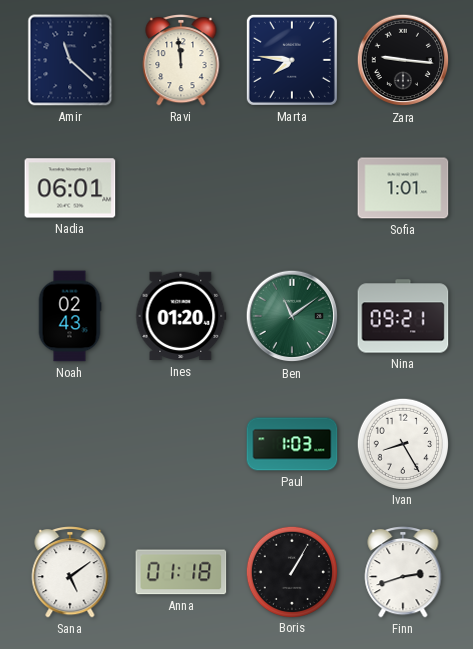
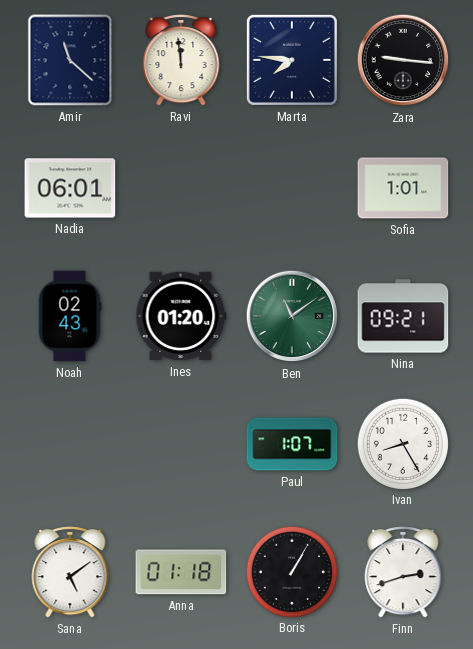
Paul: 1:03 -> 1:07 (292, 444)
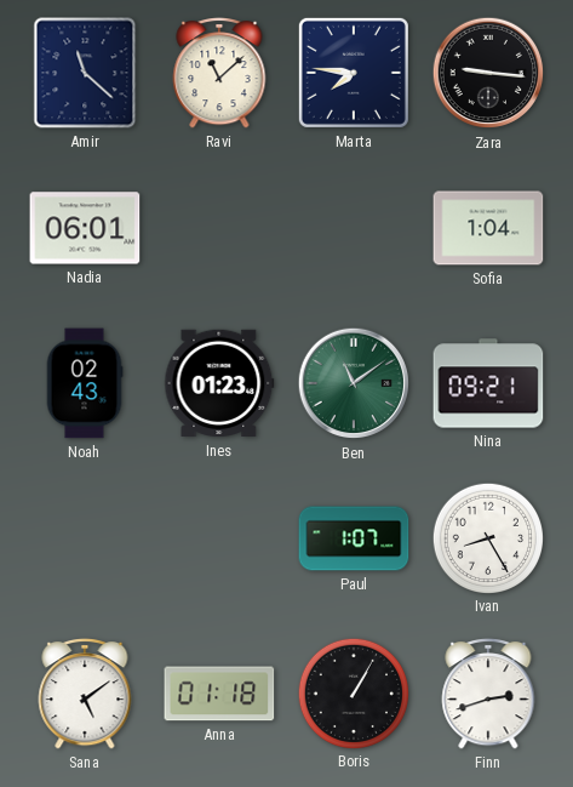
Ravi: 11:59 -> 11:08 (219, 74)
Sofia: 1:01 -> 1:04 (488, 228)
Ines: 01:20 -> 01:23 (219, 383)
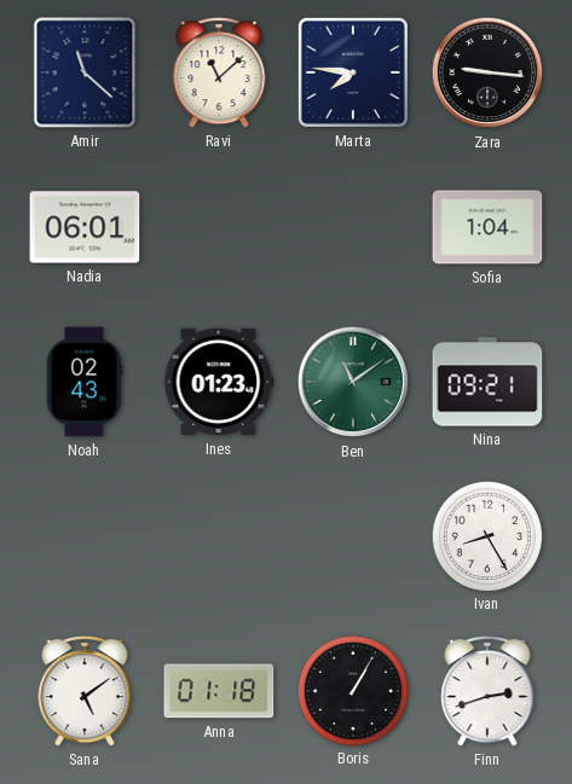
Paul: 1:07 -> none (354, 538)
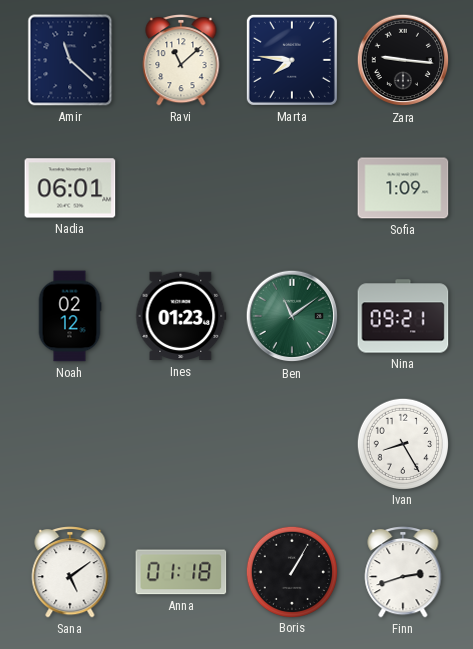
Sofia: 1:04 -> 1:09 (403, 188)
Noah: 02:43 -> 02:12 (70, 316)
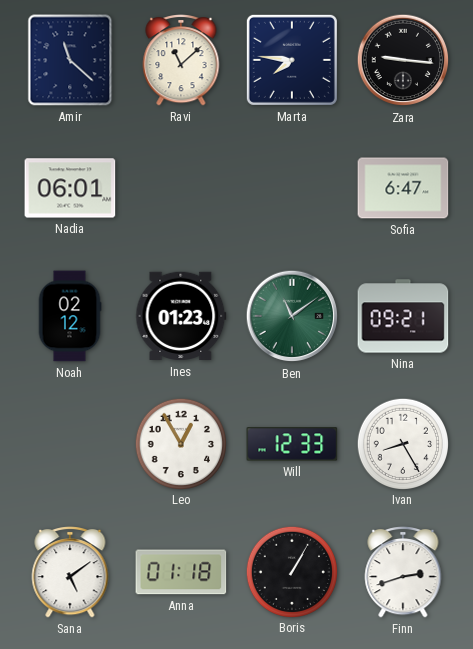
Sofia: 1:09 -> 6:47 (403, 188)
Leo: none -> 12:55 (180, 443)
Will: none -> 12:33 (292, 444)
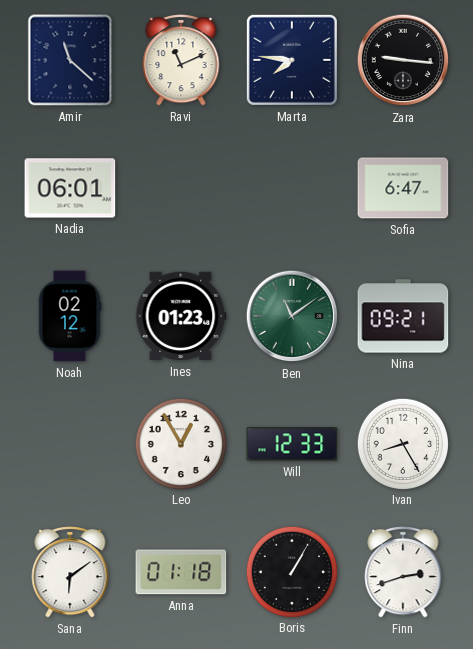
Ravi: 11:08 -> 11:11 (181, 61)
Sana: 5:09 -> 6:09 (70, 573)
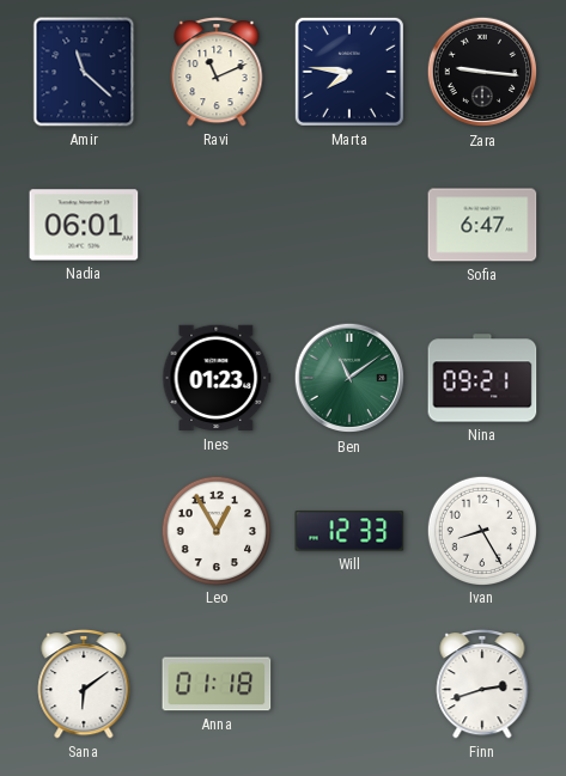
Noah: 02:12 -> none (70, 316)
Boris: 1:05 -> none (291, 571)
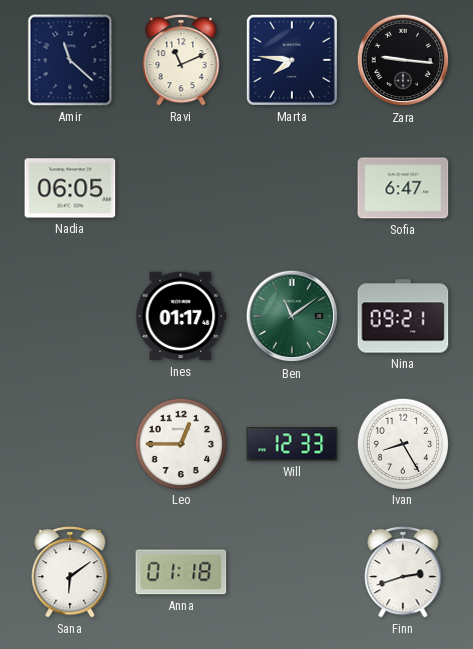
Nadia: 06:01 -> 06:05 (70, 188)
Ines: 01:23 -> 01:17 (181, 316)
Leo: 12:55 -> 12:45 (180, 443)
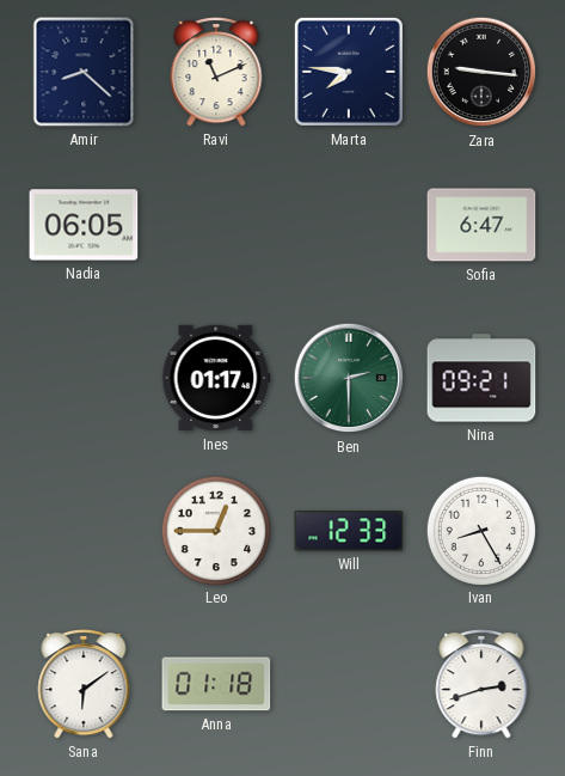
Amir: 11:22 -> 8:22 (84, 72)
Ben: 11:09 -> 2:30 (349, 378)
